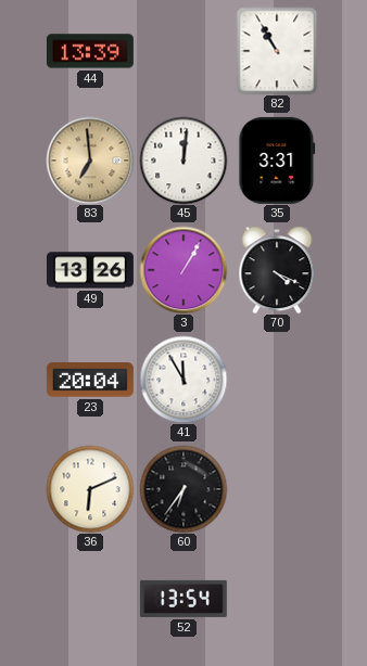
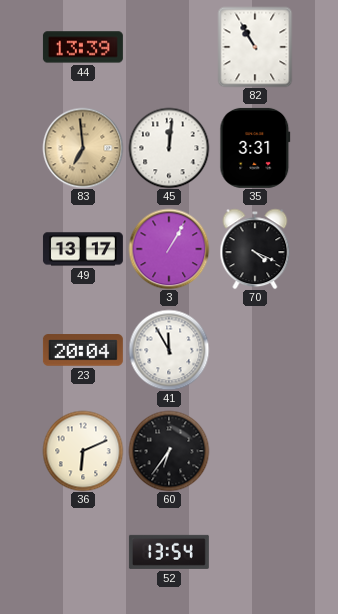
49: 13:26 -> 13:17 (83, 249)
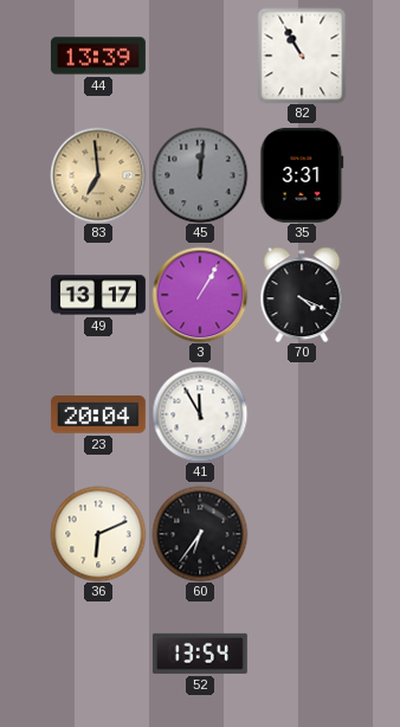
45 dial: white -> grey (200, 175)
